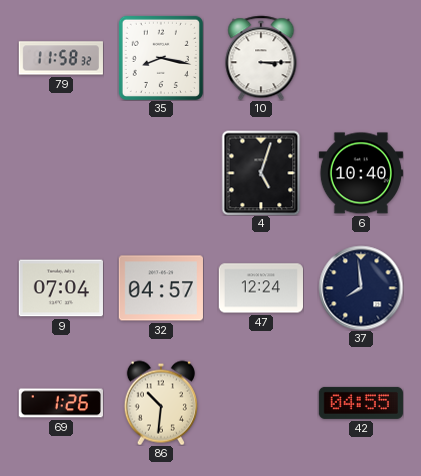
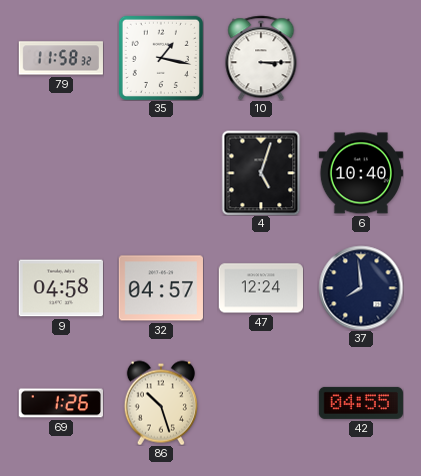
35: 8:17 -> 1:17 (161, 58)
9: 07:04 -> 04:58 (61, 288)
86: 10:31 -> 10:27 (161, 403)
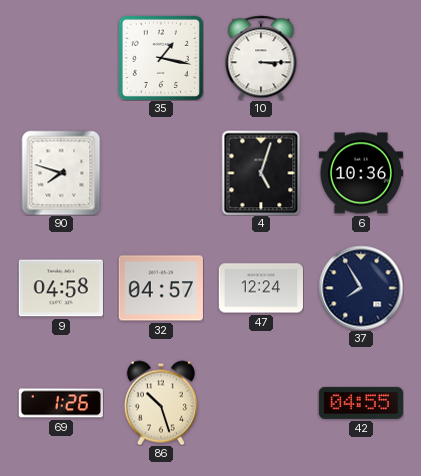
79: 11:58 -> none (61, 58)
90: none -> 7:48 (61, 173)
6: 10:40 -> 10:36 (361, 173)
37: 7:59 -> 7:55 (361, 288)
